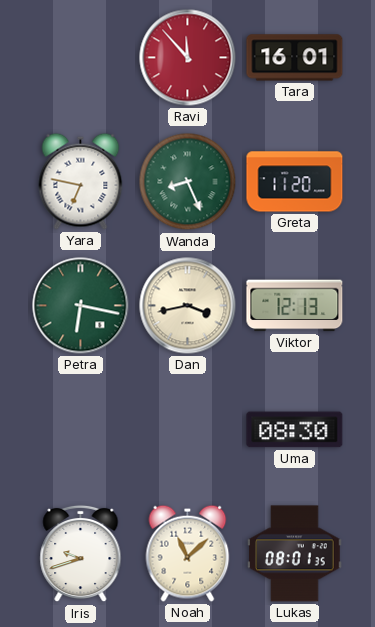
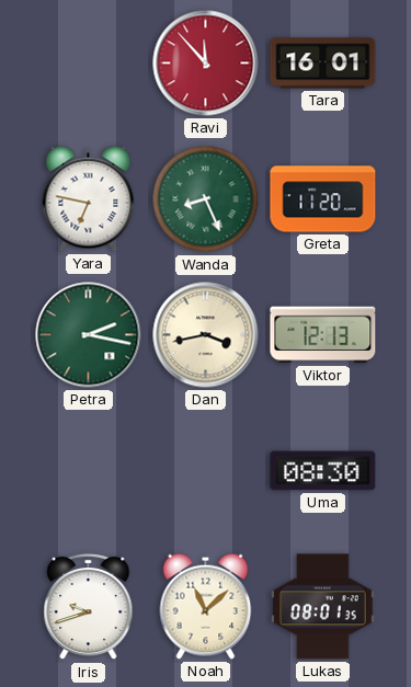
Petra: 6:17 -> 2:17 (89, 335)
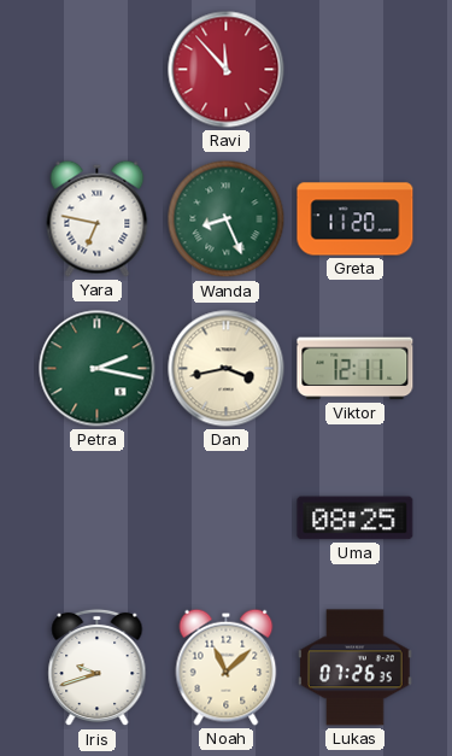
Tara: 16:01 -> none (323, 64)
Viktor: 12:13 -> 12:11 (356, 369)
Uma: 08:30 -> 08:25 (356, 518)
Lukas: 08:01 -> 07:26 (356, 668)
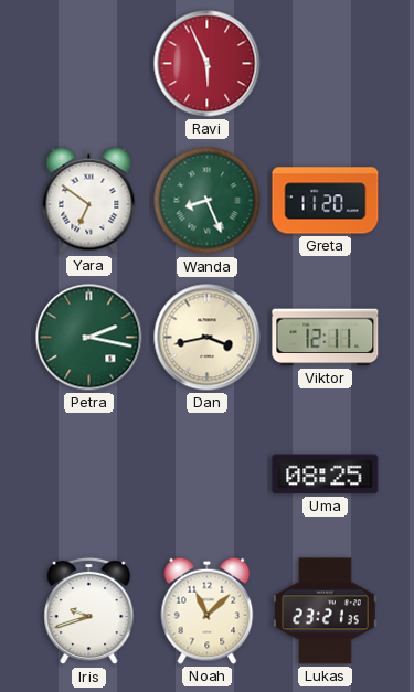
Ravi: 11:53 -> 5:56 (208, 64)
Yara: 6:47 -> 6:51 (89, 200)
Lukas: 07:26 -> 23:21 (326, 611)
